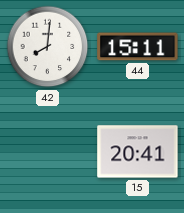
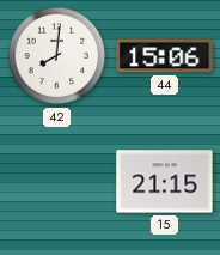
44: 15:11 -> 15:06 (165, 56)
15: 20:41 -> 21:15 (165, 182)
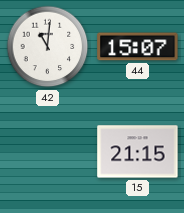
42: 8:01 -> 11:01 (48, 47)
44: 15:06 -> 15:07 (138, 47)
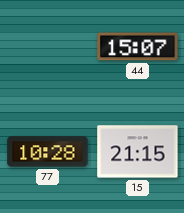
42: 11:01 -> none (48, 47)
77: none -> 10:28 (48, 152)
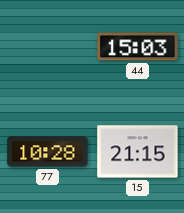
44: 15:07 -> 15:03 (138, 47)
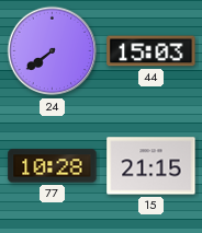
24: none -> 7:39 (53, 51)
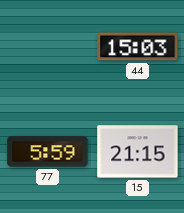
24: 7:39 -> none (53, 51)
77: 10:28 -> 5:59 (48, 152)
